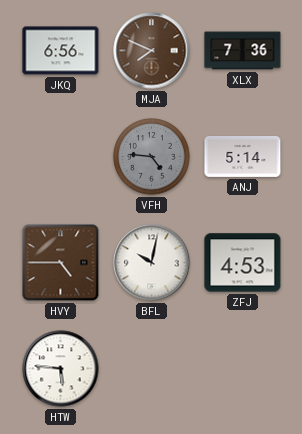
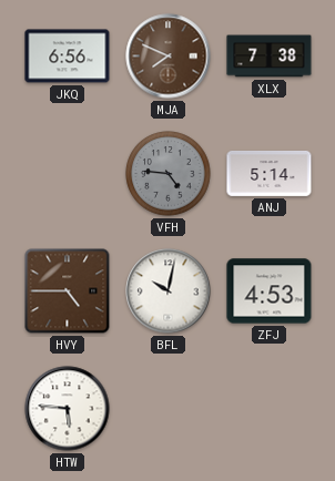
XLX: 7:36 -> 7:38 (270, 57)
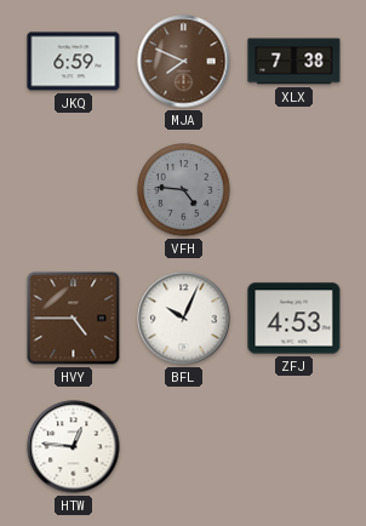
JKQ: 6:56 -> 6:59 (74, 62)
ANJ: 5:14 -> none (270, 173)
BFL: 10:02 -> 10:04 (184, 319)
HTW: 5:46 -> 12:46 (74, 447)
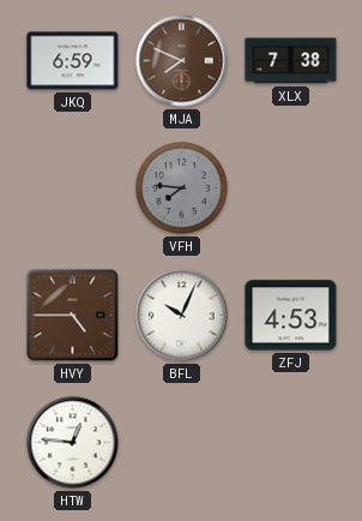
VFH: 4:46 -> 7:46 (182, 188)
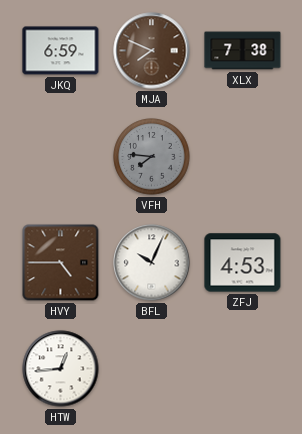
HTW: 12:46 -> 12:44 (61, 369)
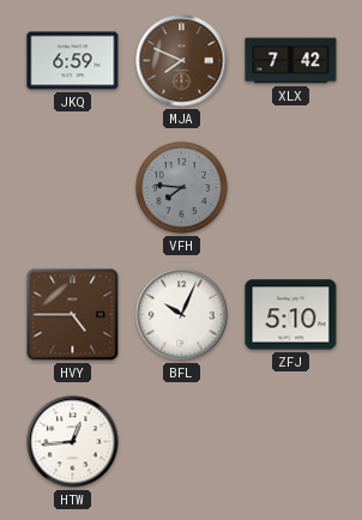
XLX: 7:38 -> 7:42 (291, 61)
ZFJ: 4:53 -> 5:10 (291, 315)
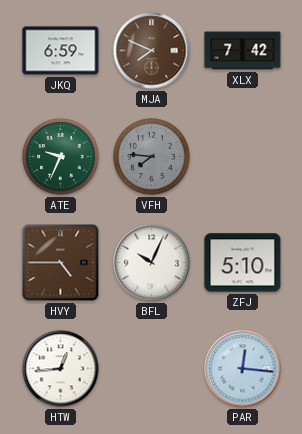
ATE: none -> 9:34 (61, 157)
PAR: none -> 12:16 (243, 369)
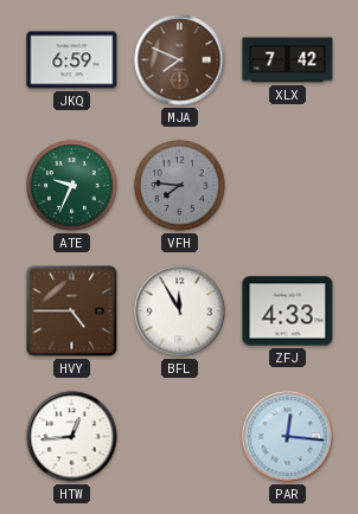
BFL: 10:04 -> 11:55 (180, 311)
ZFJ: 5:10 -> 4:33 (288, 311)
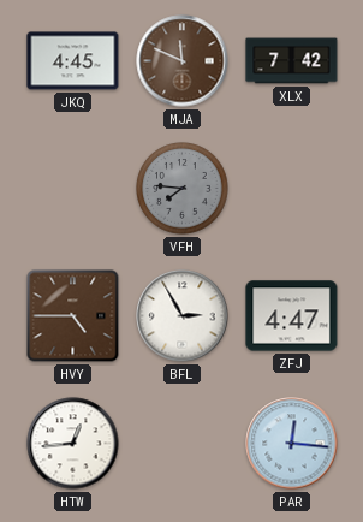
JKQ: 6:59 -> 4:45 (73, 61)
MJA: 7:49 -> 11:49 (183, 61)
ATE: 9:34 -> none (72, 186)
BFL: 11:55 -> 2:55 (183, 316)
ZFJ: 4:33 -> 4:47 (292, 316)
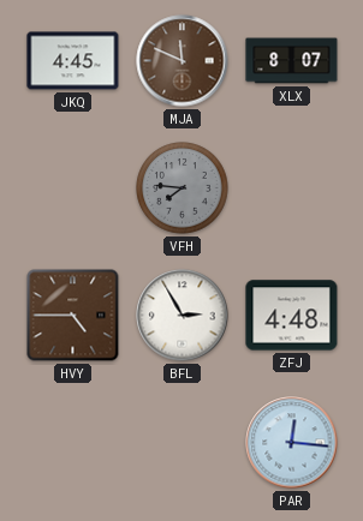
XLX: 7:42 -> 8:07 (292, 61)
ZFJ: 4:47 -> 4:48 (292, 316)
HTW: 12:44 -> none (73, 444)
